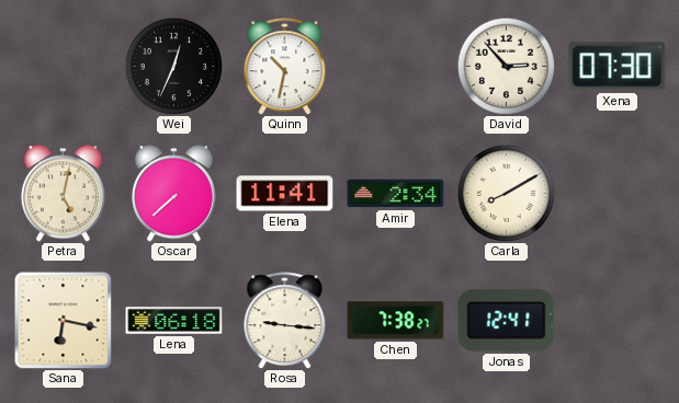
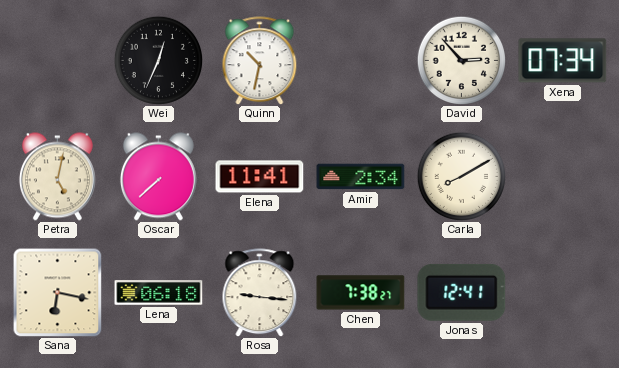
Xena: 07:30 -> 07:34 (563, 61)
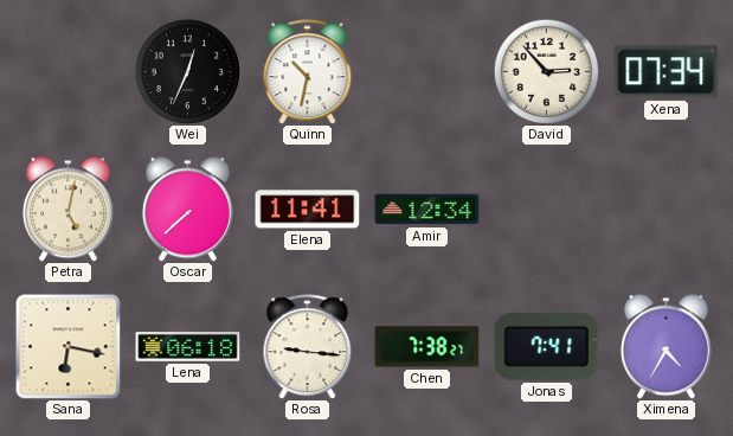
Amir: 2:34 -> 12:34 (427, 210)
Carla: 8:10 -> none (461, 176)
Jonas: 12:41 -> 7:41 (547, 346)
Ximena: none -> 4:35 (666, 347)
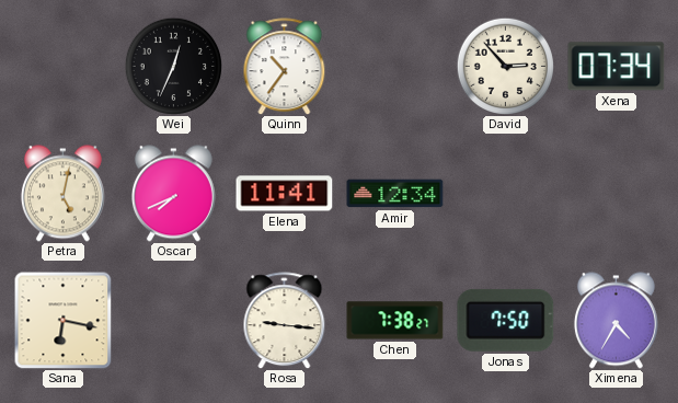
Quinn: 10:32 -> 10:36 (285, 67)
Oscar: 7:38 -> 7:41 (173, 194)
Lena: 06:18 -> none (188, 347)
Jonas: 7:41 -> 7:50 (506, 320)
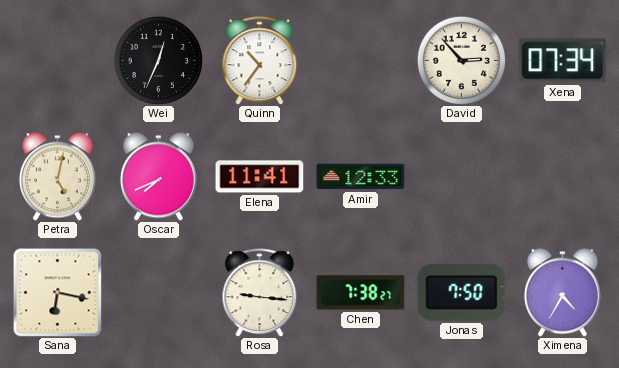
Amir: 12:34 -> 12:33 (361, 177)
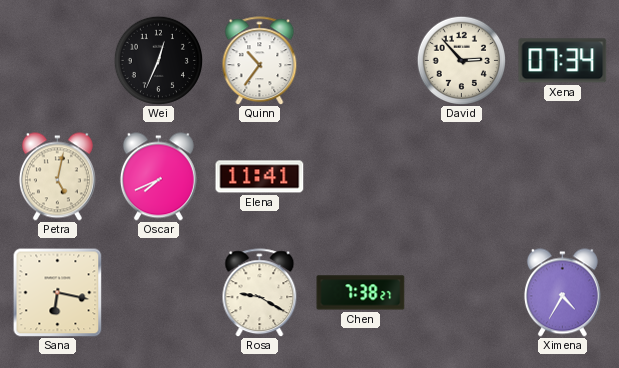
Amir: 12:33 -> none (361, 177)
Rosa: 9:16 -> 9:20 (260, 293)
Jonas: 7:50 -> none (462, 292)
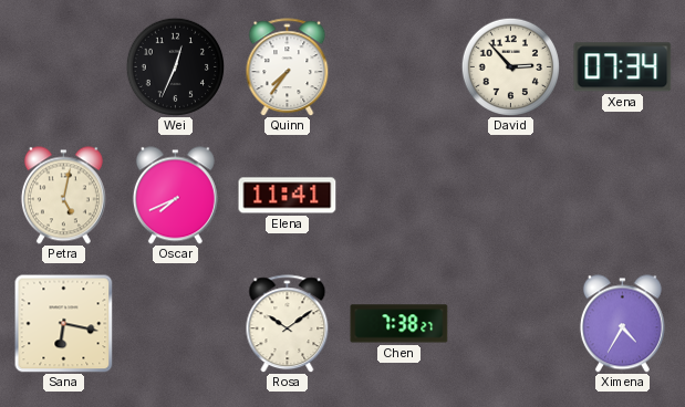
Quinn: 10:36 -> 7:36 (288, 67)
Rosa: 9:20 -> 10:09 (288, 324)
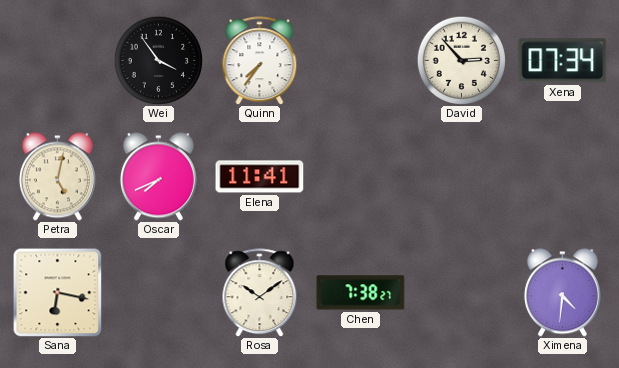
Wei: 12:34 -> 3:54 (158, 60)
Ximena: 4:35 -> 4:31 (562, 293)
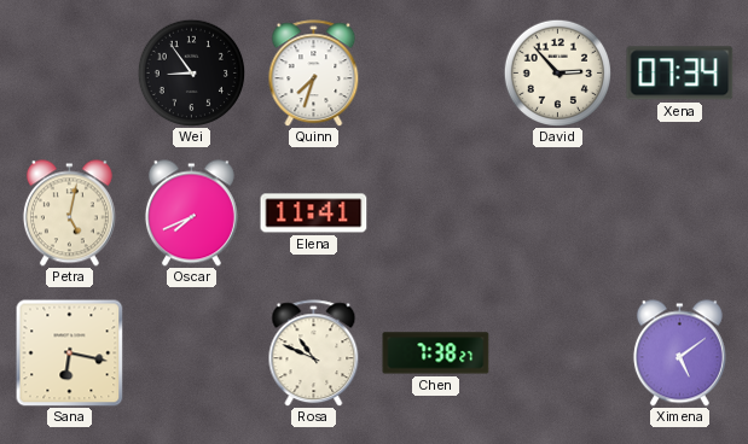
Wei: 3:54 -> 8:54 (191, 72)
Quinn: 7:36 -> 7:33 (314, 74)
Rosa: 10:09 -> 10:49 (314, 354)
Ximena: 4:31 -> 5:09 (679, 354)
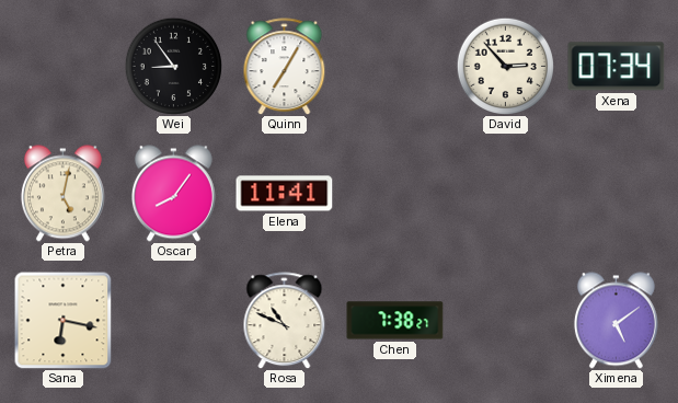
Quinn: 7:33 -> 7:05 (285, 67)
Oscar: 7:41 -> 8:06 (173, 194)
